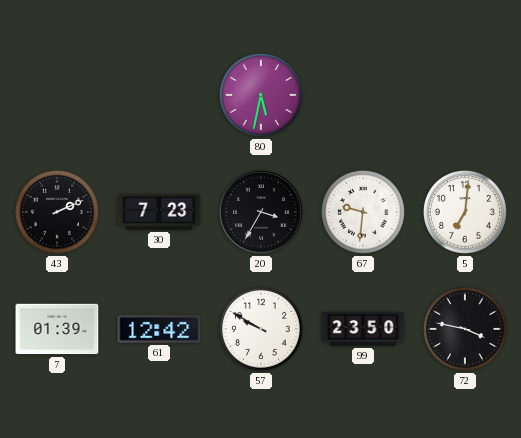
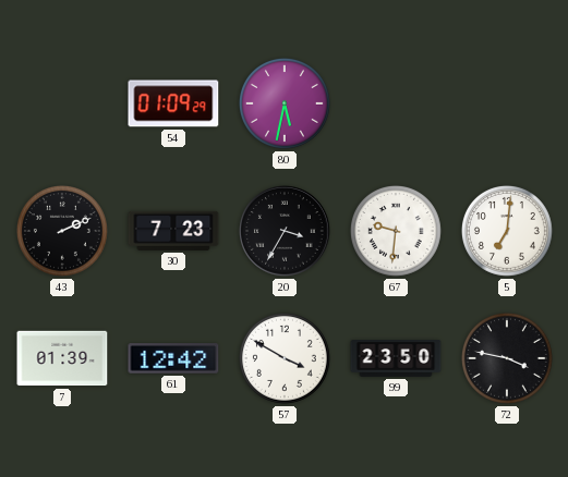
54: none -> 01:09 (173, 103)
57: 9:50 -> 3:50 (285, 358)
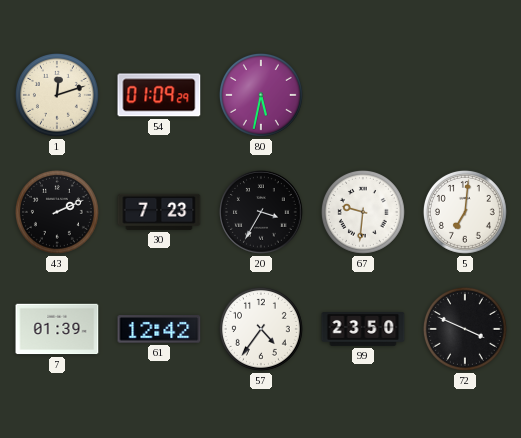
1: none -> 12:12 (57, 95)
57: 3:50 -> 4:36 (261, 329)
72: 3:47 -> 3:49 (465, 329)
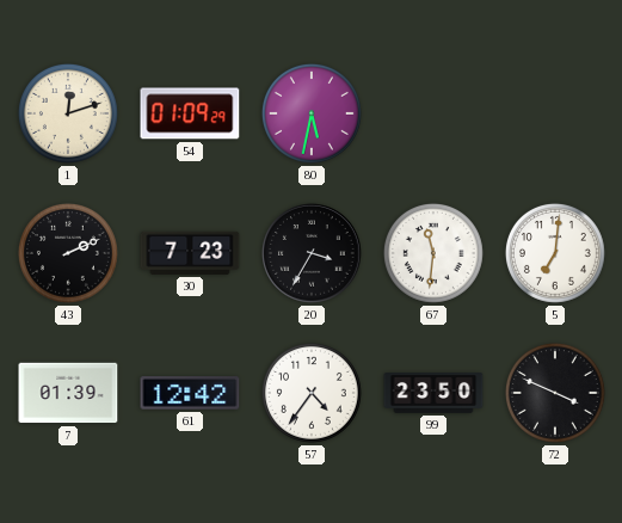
67: 9:31 -> 11:31 (433, 253)
